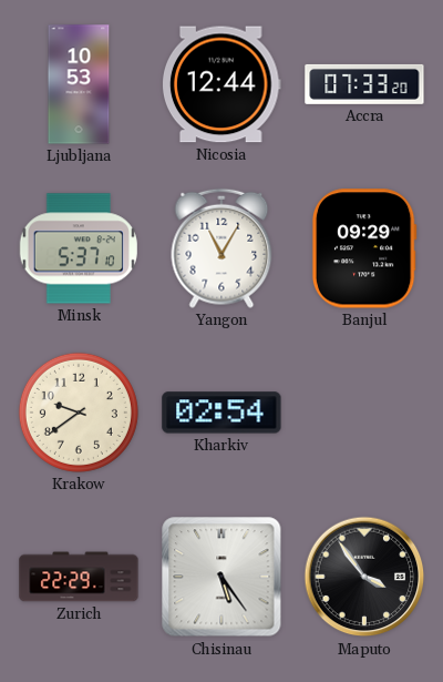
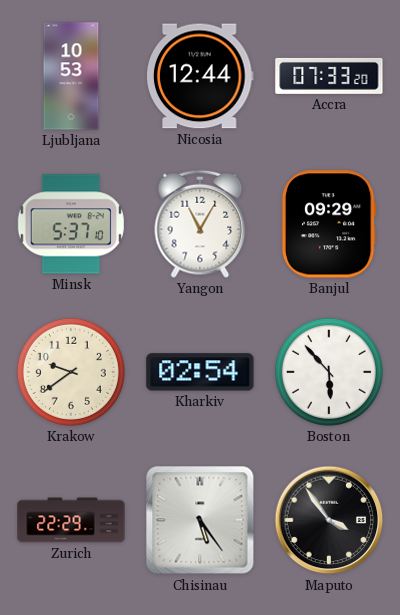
Boston: none -> 5:53 (329, 372)
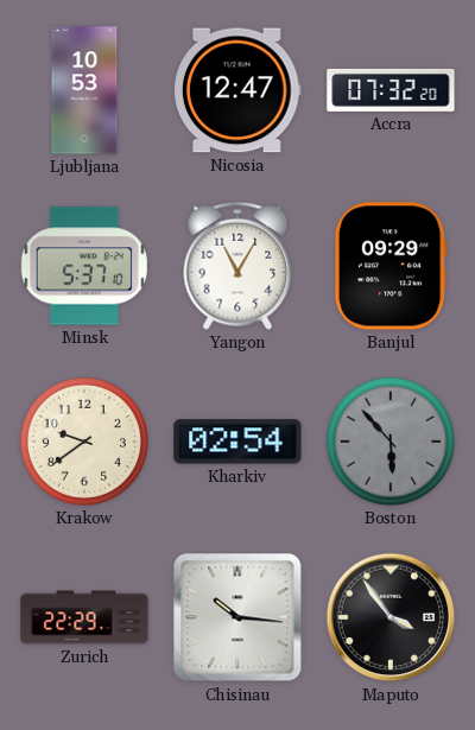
Nicosia: 12:44 -> 12:47 (239, 90)
Accra: 07:33 -> 07:32 (391, 90)
Boston dial: white -> grey (391, 442)
Chisinau: 5:24 -> 10:16 (237, 617)
